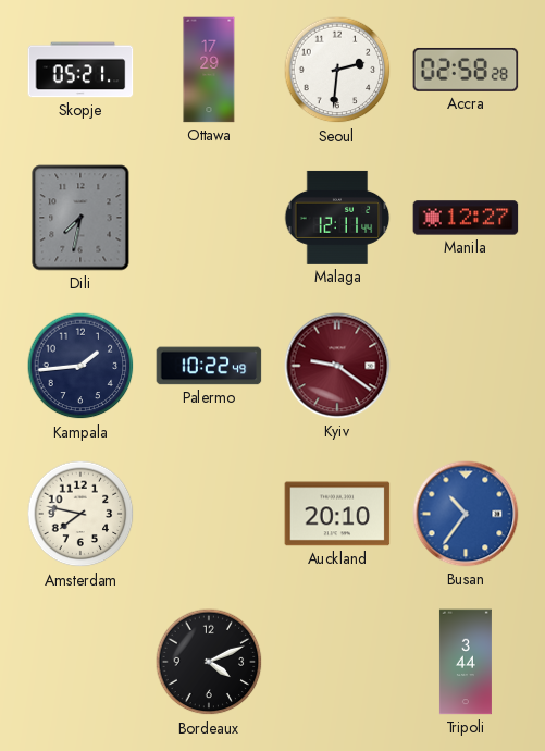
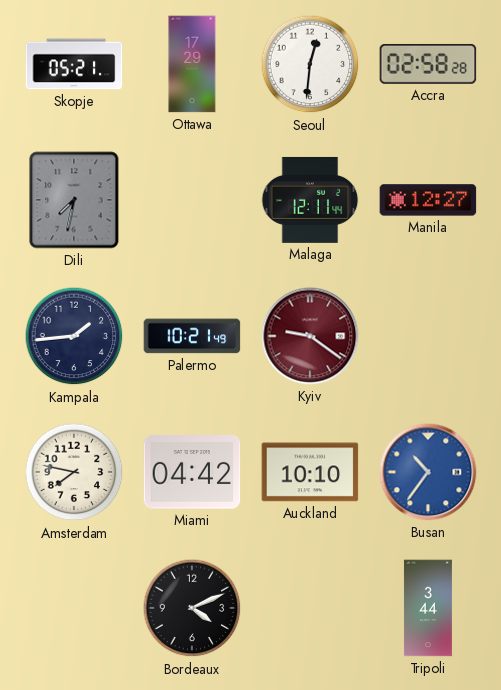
Seoul: 2:31 -> 12:31 (310, 64)
Palermo: 10:22 -> 10:21 (192, 336)
Miami: none -> 04:42 (192, 473)
Auckland: 20:10 -> 10:10 (310, 472)
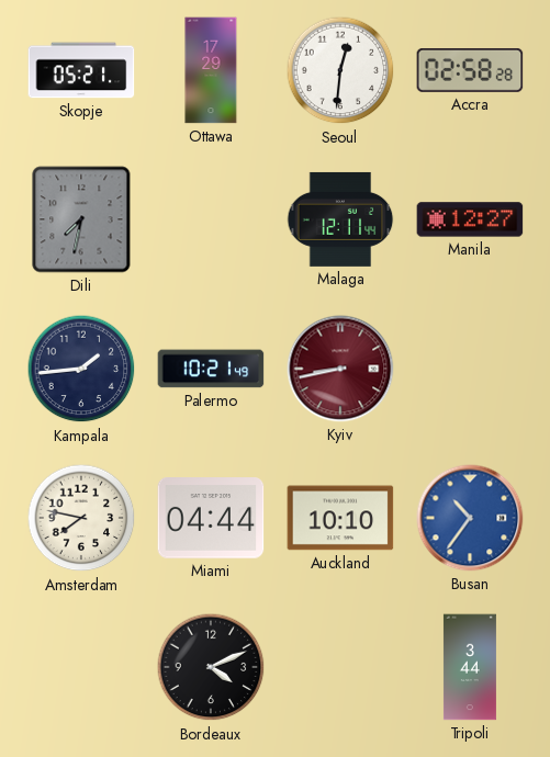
Kyiv: 9:21 -> 8:43 (340, 369)
Miami: 04:42 -> 04:44 (211, 519)
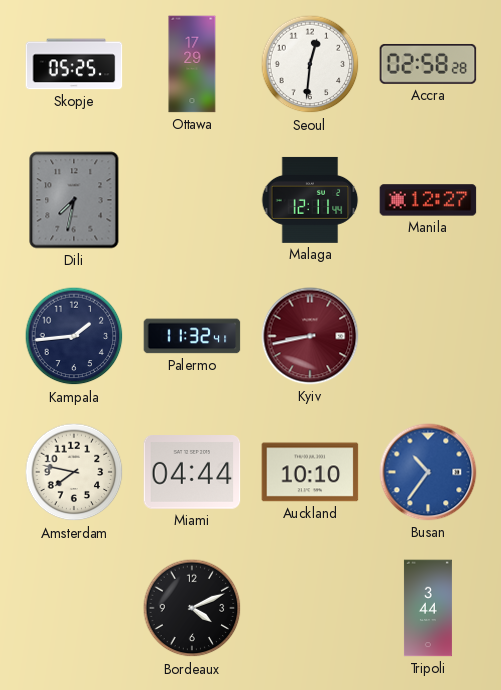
Skopje: 05:21 -> 05:25 (74, 64)
Palermo: 10:21 -> 11:32 (192, 336)
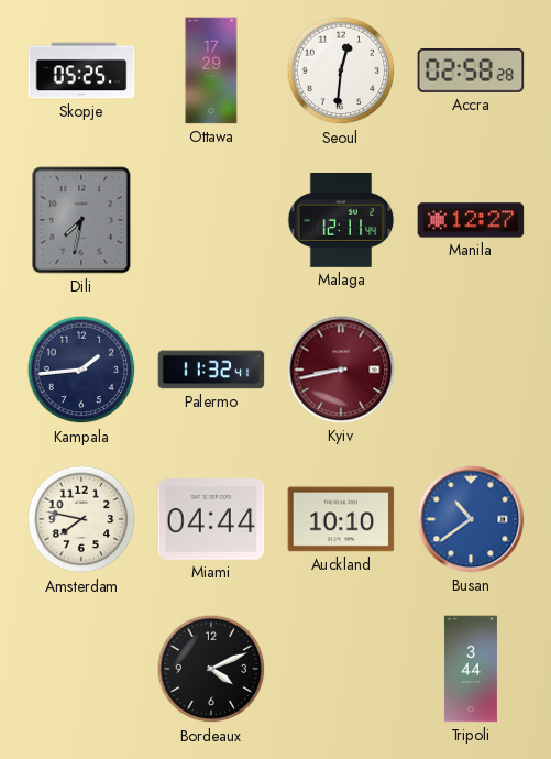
Busan: 10:36 -> 10:39 (471, 519)
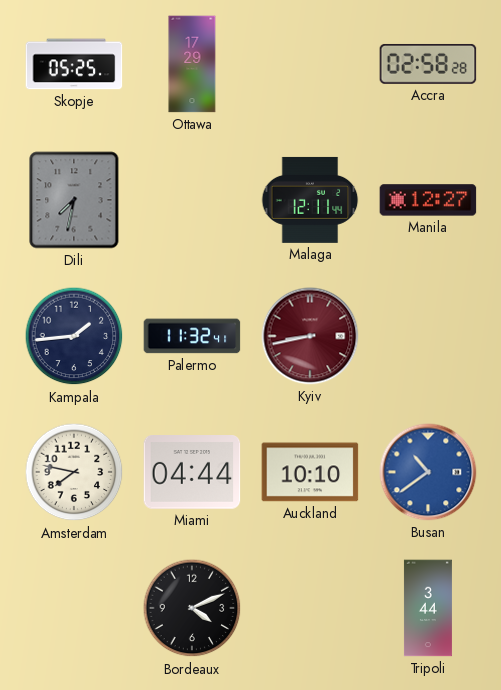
Seoul: 12:31 -> none (341, 70)
